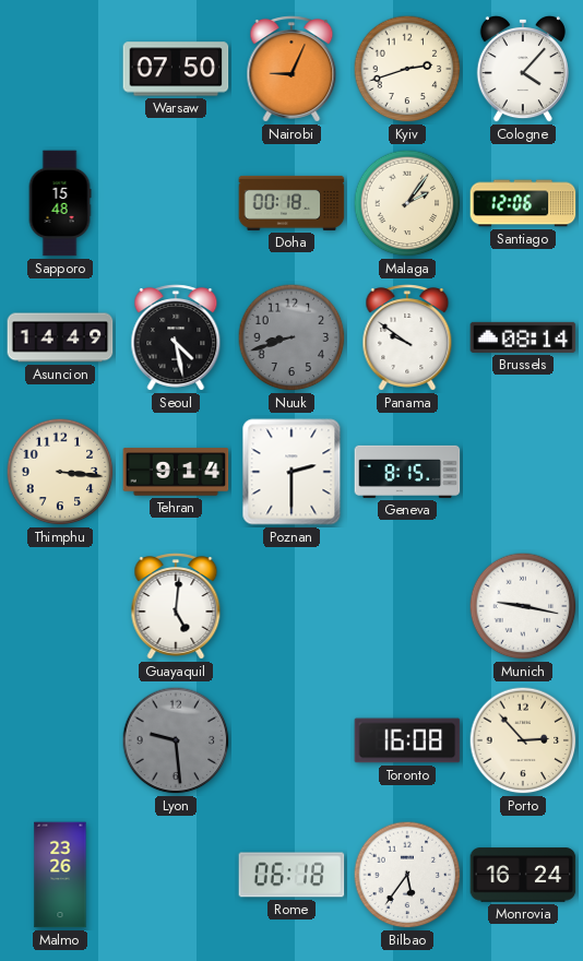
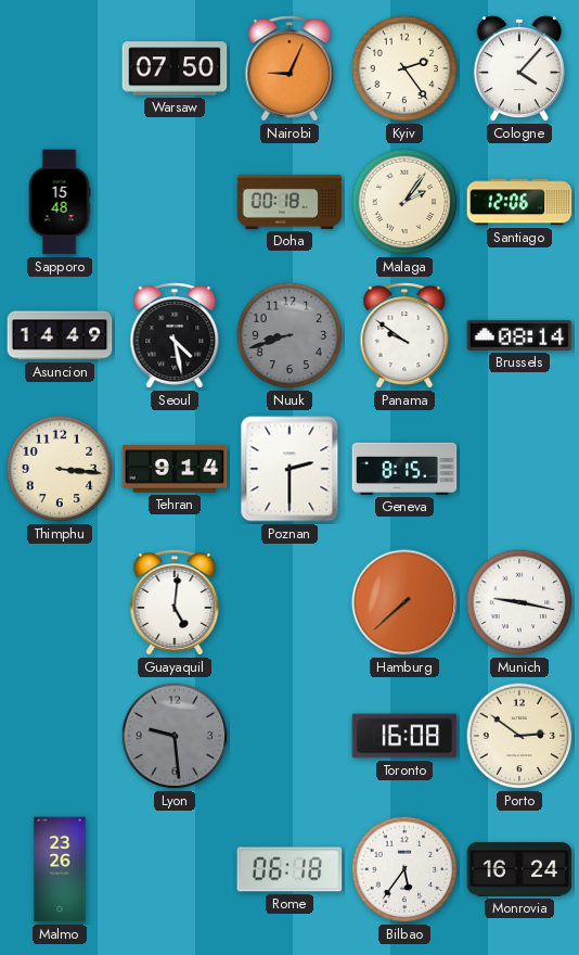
Kyiv: 2:42 -> 2:24 (404, 68)
Hamburg: none -> 7:38 (404, 602)
Porto: 2:53 -> 2:51 (519, 736)
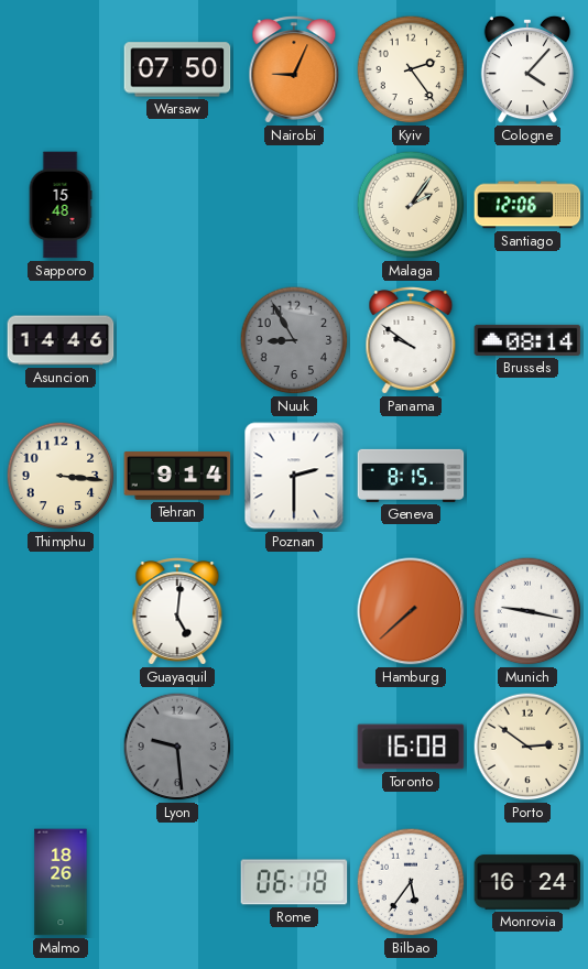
Doha: 00:18 -> none (289, 202)
Asuncion: 14:49 -> 14:46 (61, 340)
Seoul: 4:28 -> none (175, 335)
Nuuk: 8:42 -> 8:55 (294, 340)
Malmo: 23:26 -> 18:26 (61, 882)
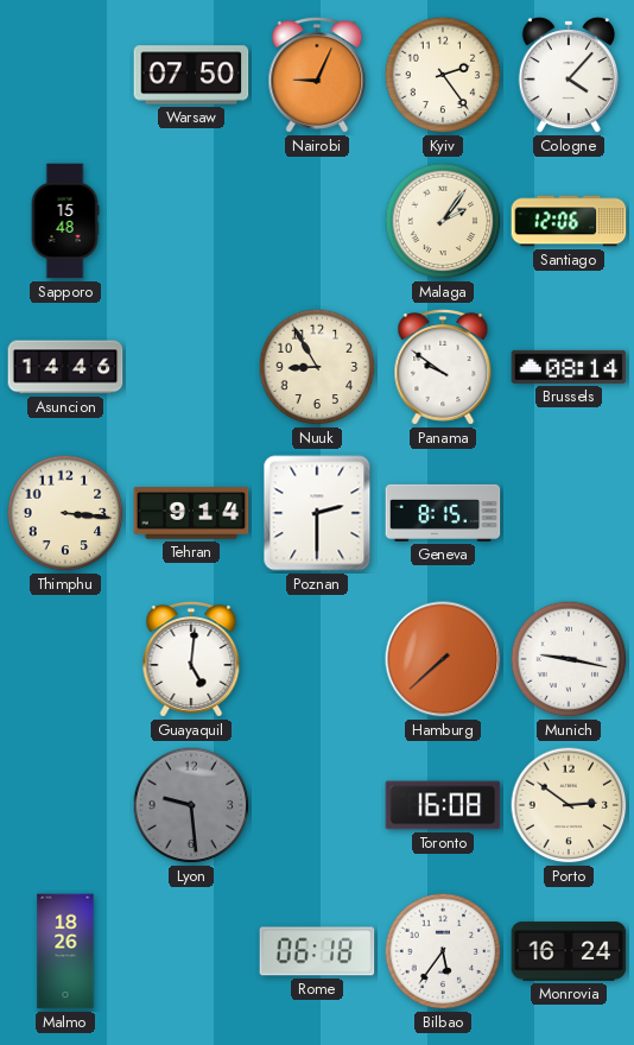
Nuuk dial: grey -> cream (317, 367)
